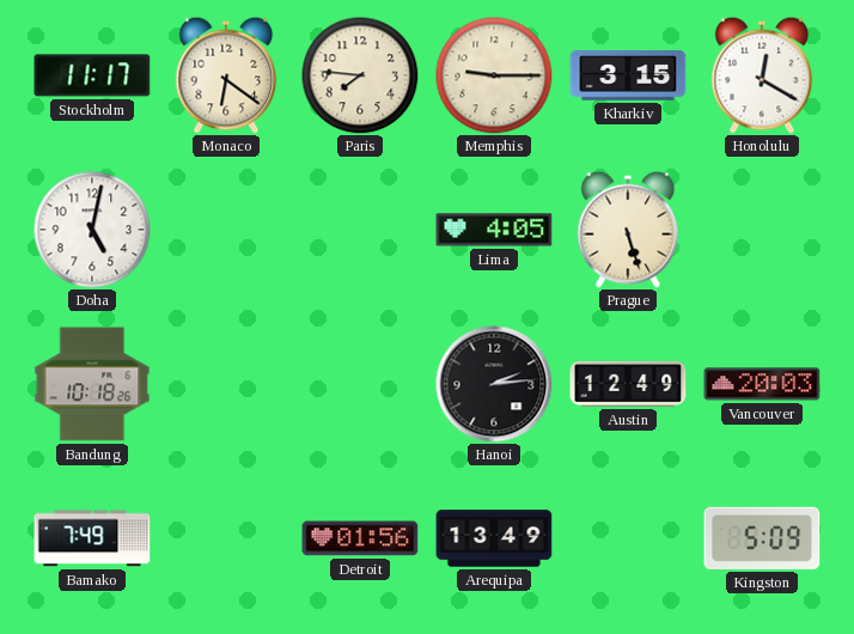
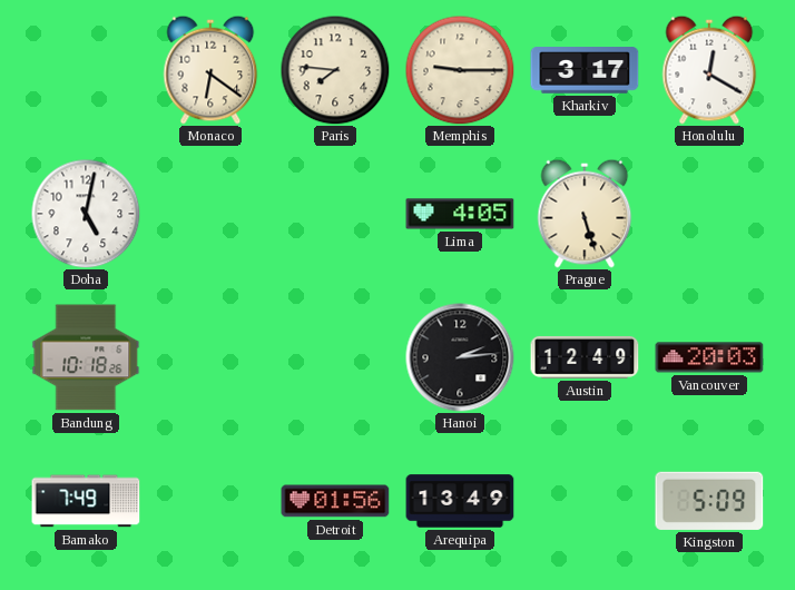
Stockholm: 11:17 -> none (92, 75)
Kharkiv: 3:15 -> 3:17 (585, 70)
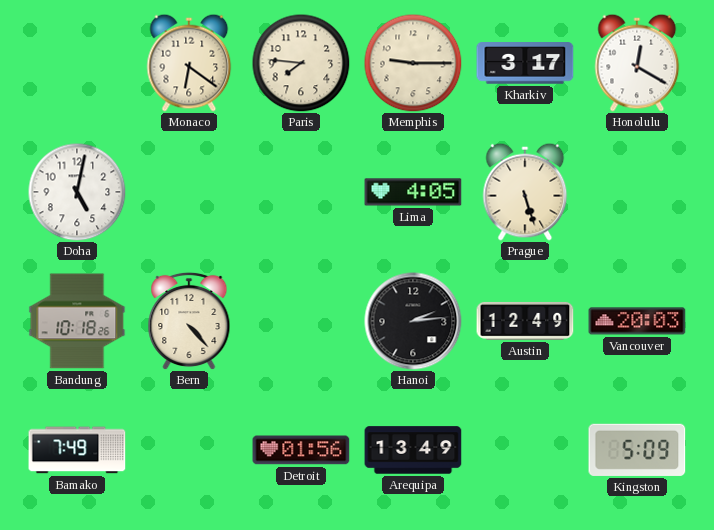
Bern: none -> 4:23 (189, 321)
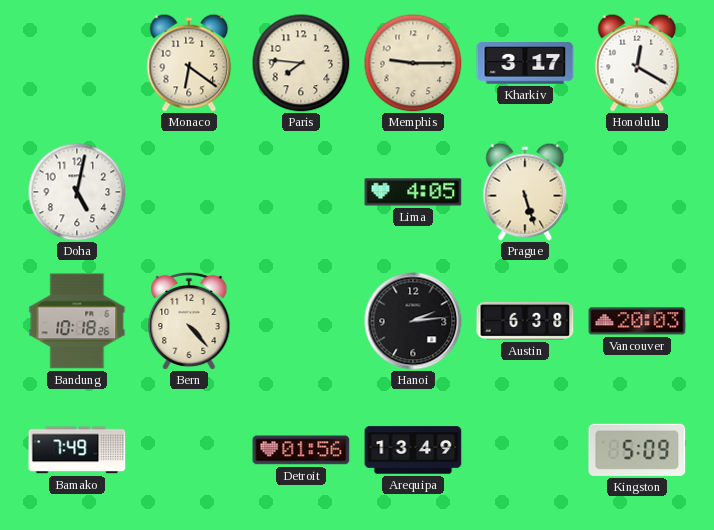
Austin: 12:49 -> 6:38 (525, 321)
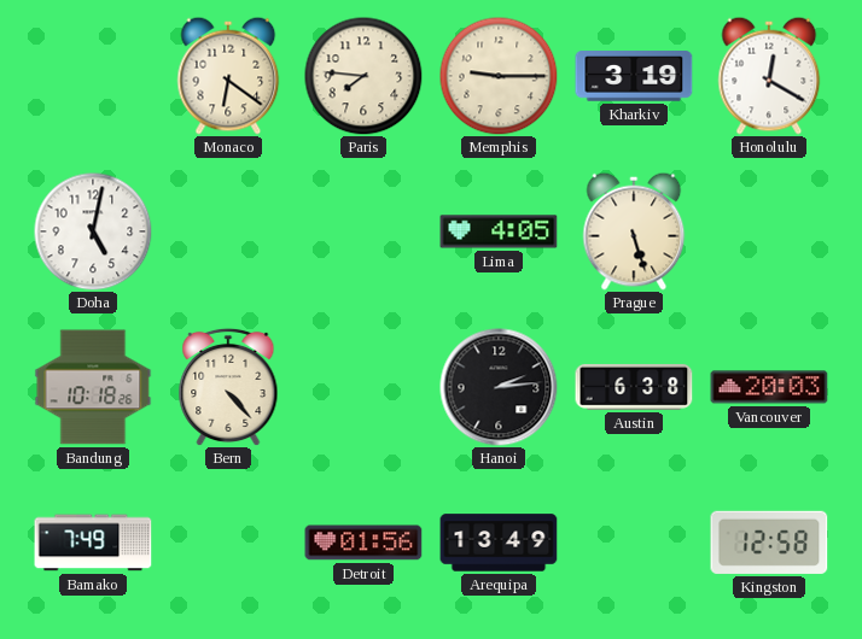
Kharkiv: 3:17 -> 3:19 (634, 76)
Kingston: 5:09 -> 12:58 (769, 543)
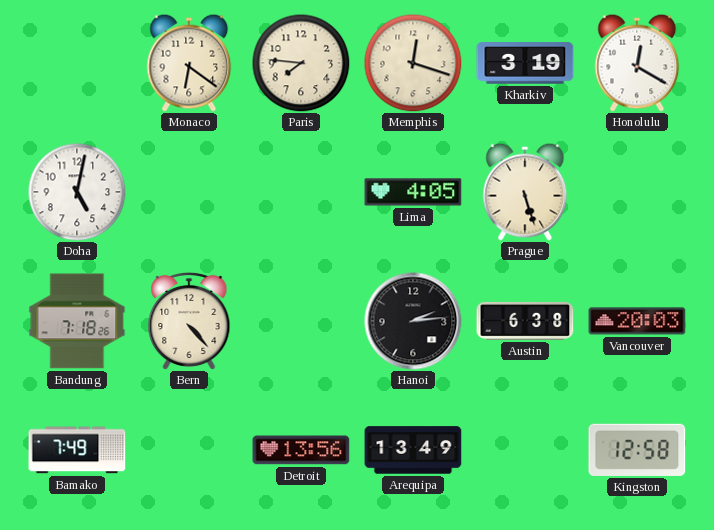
Memphis: 9:15 -> 12:18 (413, 63)
Bandung: 10:18 -> 7:18 (77, 321)
Detroit: 01:56 -> 13:56 (301, 450)
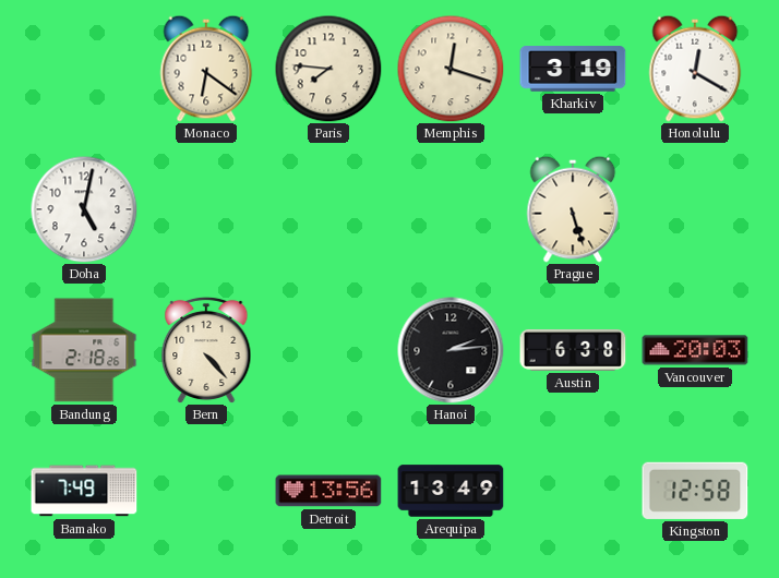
Lima: 4:05 -> none (413, 192)
Bandung: 7:18 -> 2:18 (84, 350)
